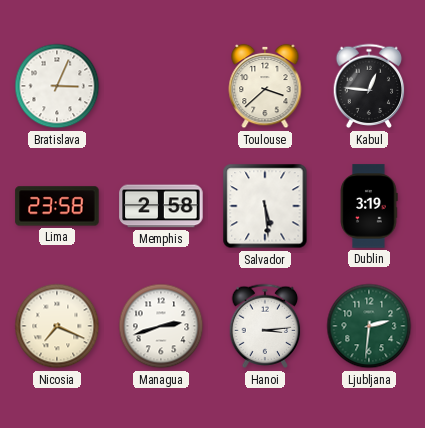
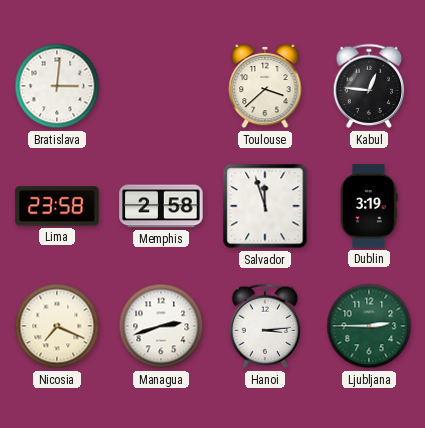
Bratislava: 3:04 -> 3:01 (57, 86)
Salvador: 5:29 -> 11:57 (265, 206)
Ljubljana: 2:31 -> 2:45 (369, 326)
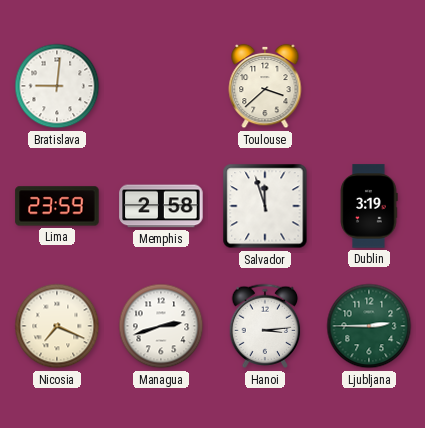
Bratislava: 3:01 -> 9:01 (57, 86)
Kabul: 12:46 -> none (369, 86)
Lima: 23:58 -> 23:59 (57, 206)
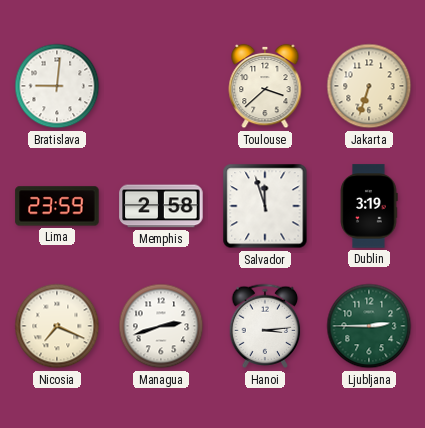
Jakarta: none -> 6:33 (369, 86)
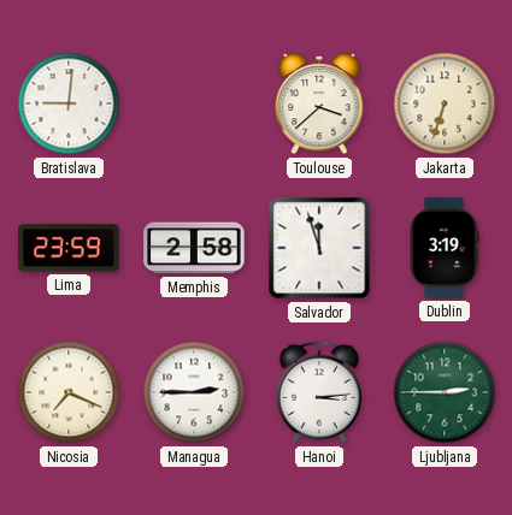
Managua: 2:42 -> 2:45 (194, 392)
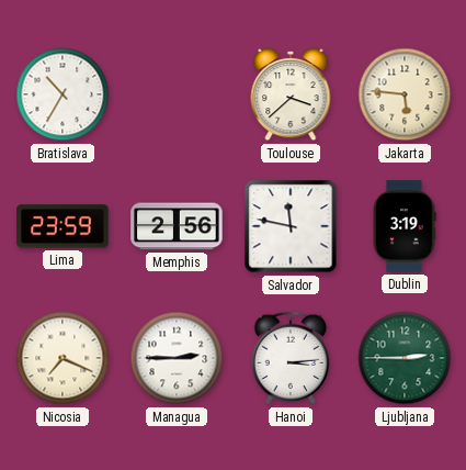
Bratislava: 9:01 -> 10:35 (62, 94)
Jakarta: 6:33 -> 5:46 (405, 94)
Memphis: 2:58 -> 2:56 (177, 226)
Salvador: 11:57 -> 11:47 (291, 226)
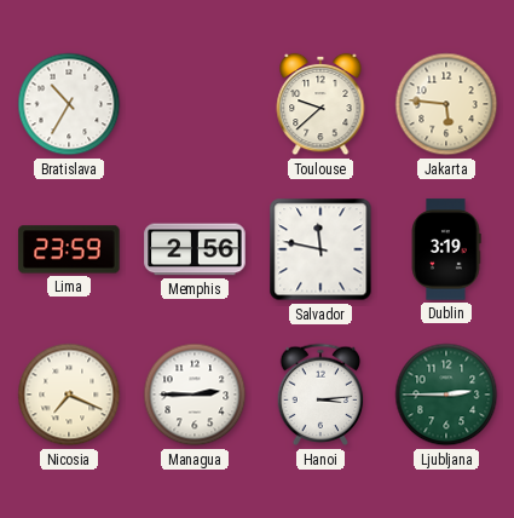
Toulouse: 3:38 -> 9:38 (320, 104)
